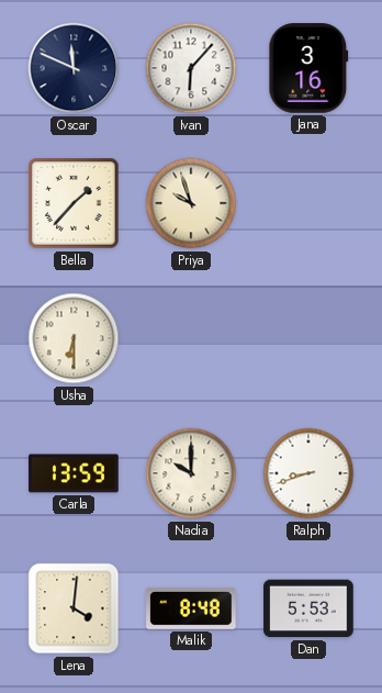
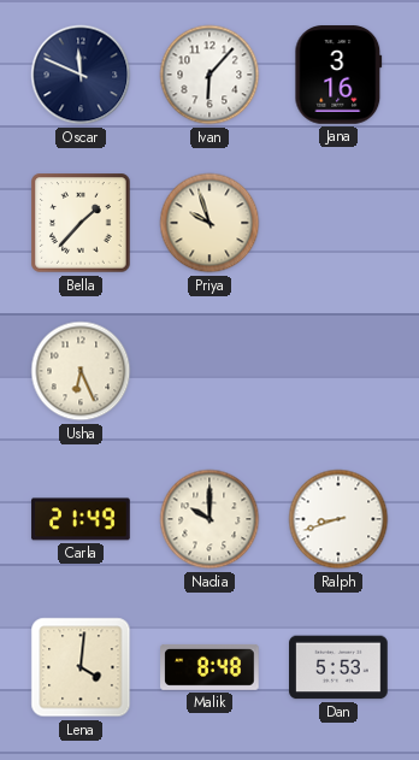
Usha: 6:30 -> 6:26 (81, 371)
Carla: 13:59 -> 21:49 (81, 519)
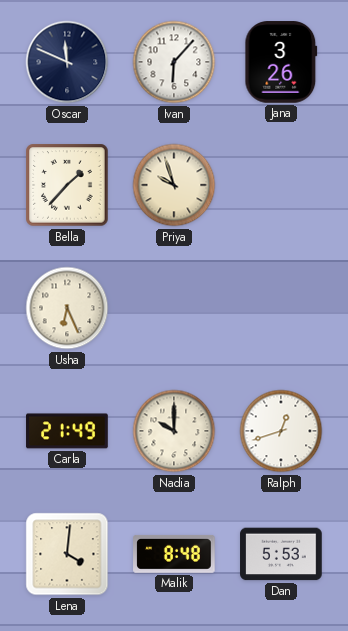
Jana: 3:16 -> 3:26 (281, 62)
Ralph: 8:42 -> 12:42 (281, 431)
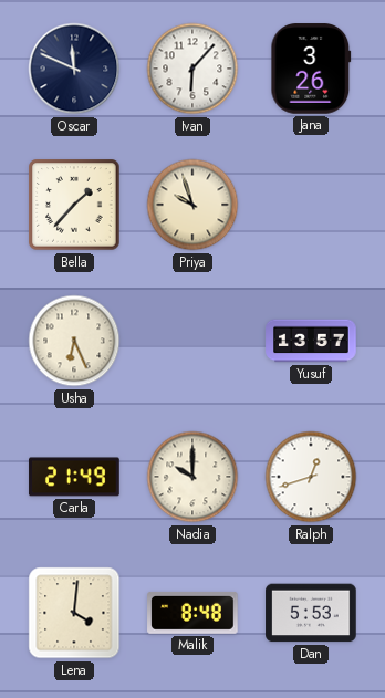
Yusuf: none -> 13:57 (311, 341)
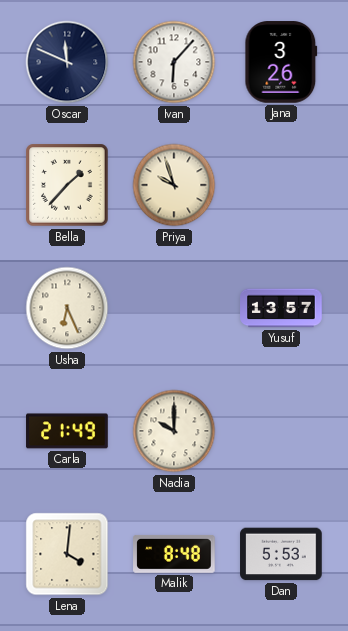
Ralph: 12:42 -> none (311, 477)
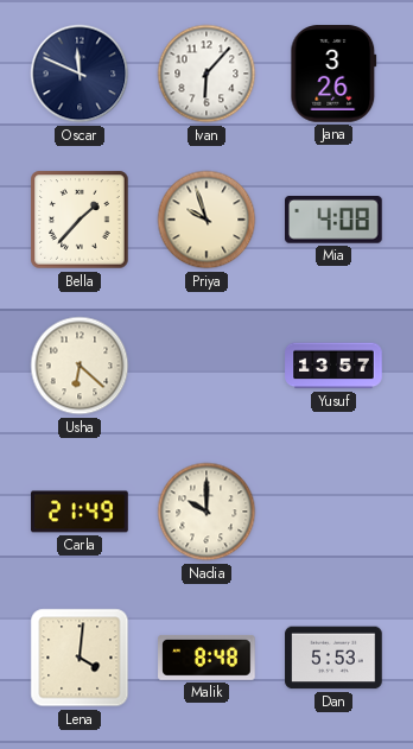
Mia: none -> 4:08 (335, 221)
Usha: 6:26 -> 6:22 (80, 366)
